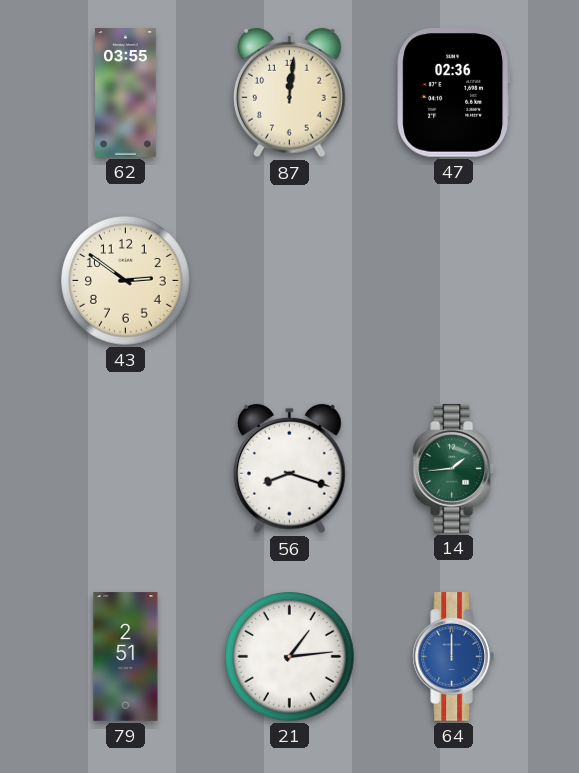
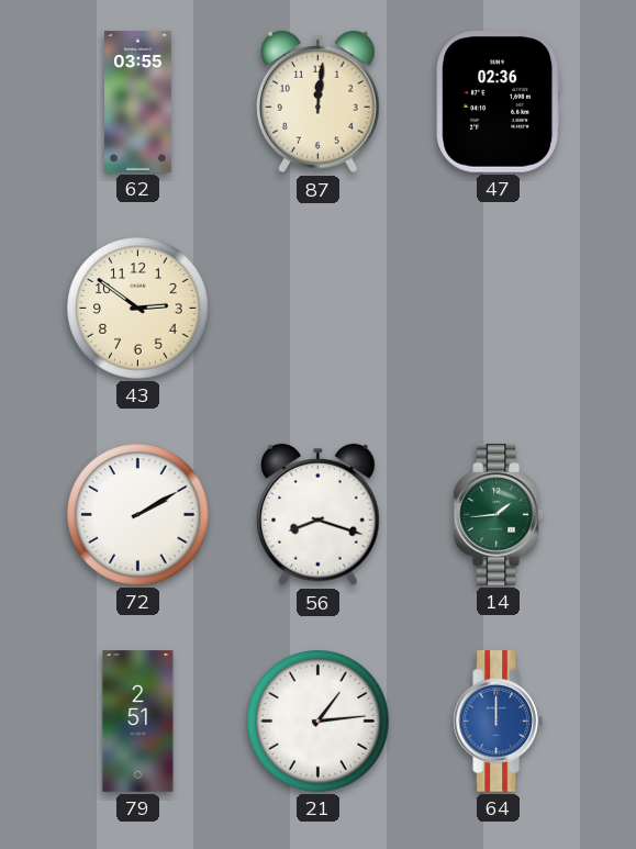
72: none -> 2:10 (138, 515)
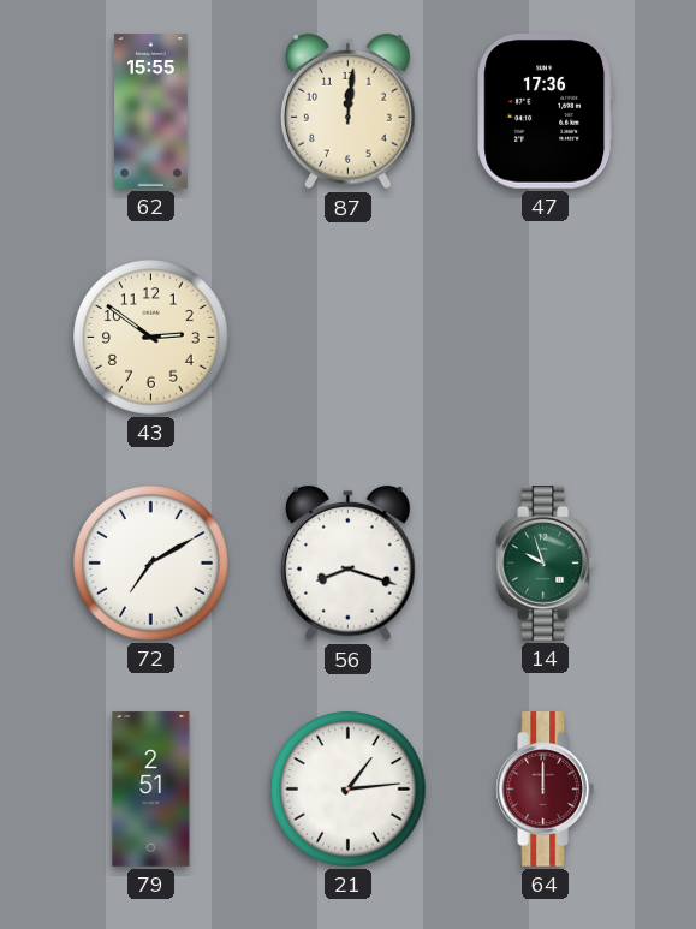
62: 03:55 -> 15:55 (151, 112)
47: 02:36 -> 17:36 (545, 112)
72: 2:10 -> 7:10 (151, 564)
14: 1:44 -> 9:57 (545, 564)
64 dial: blue -> burgundy (545, 790)
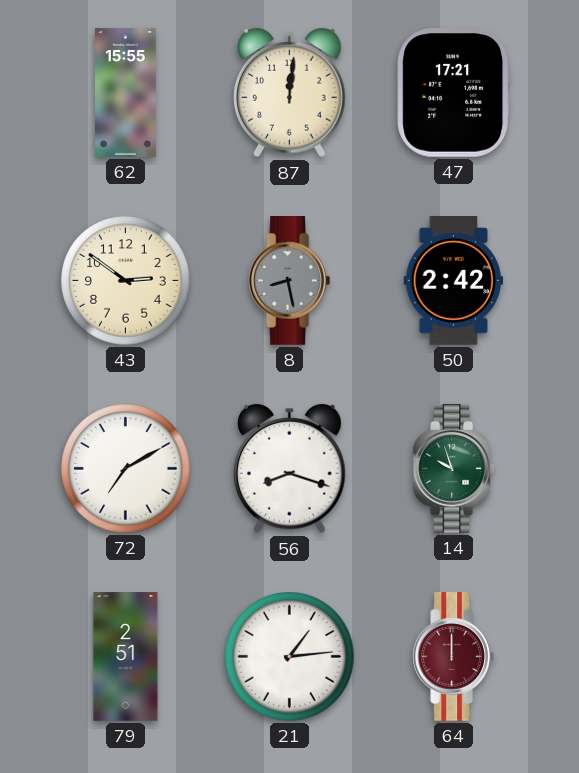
47: 17:36 -> 17:21 (453, 93)
8: none -> 8:28 (289, 281)
50: none -> 2:42 (454, 281)
